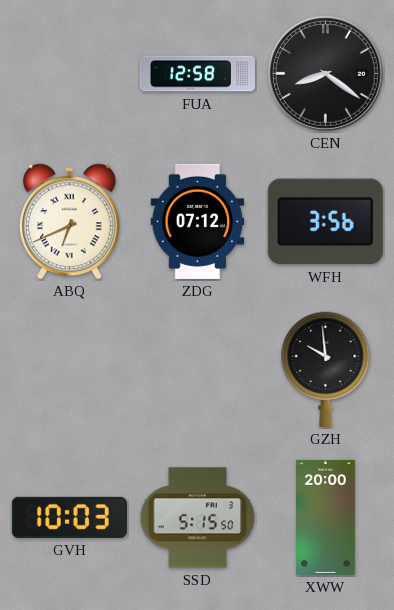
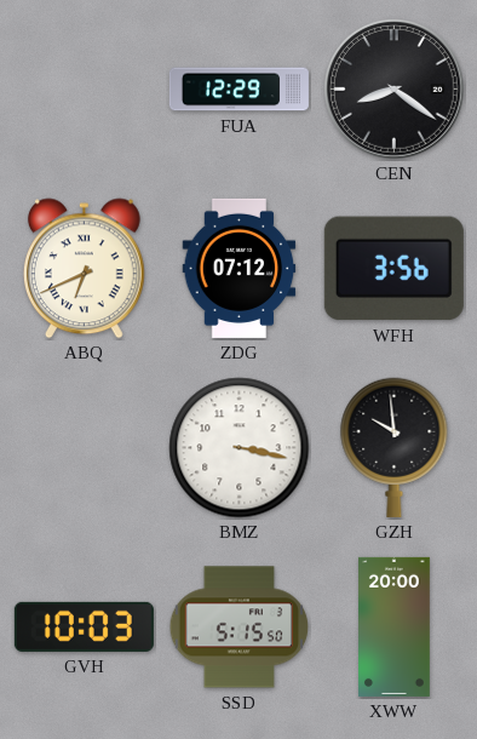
FUA: 12:58 -> 12:29 (238, 90)
BMZ: none -> 3:17 (240, 448)
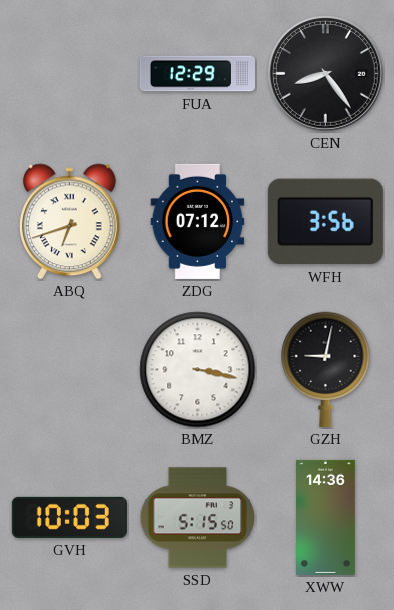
CEN: 8:21 -> 8:24 (325, 73)
ABQ: 6:41 -> 6:42 (69, 222)
GZH: 9:59 -> 9:02 (326, 369)
XWW: 20:00 -> 14:36 (326, 517)
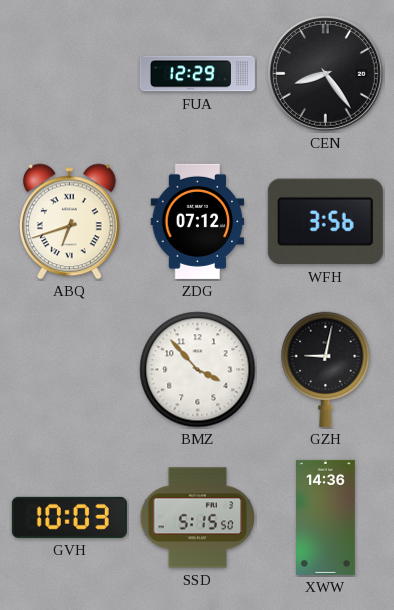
BMZ: 3:17 -> 3:53 (198, 370)
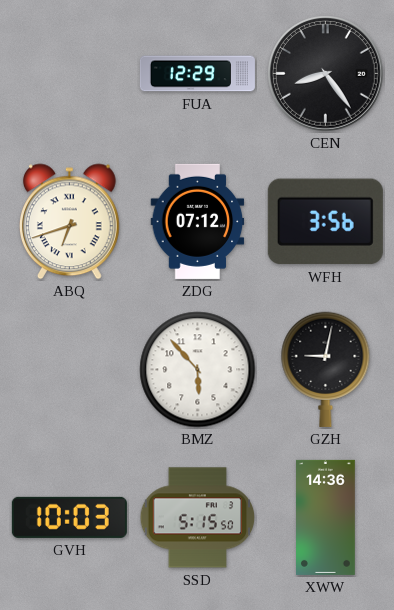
BMZ: 3:53 -> 5:53 (198, 370)
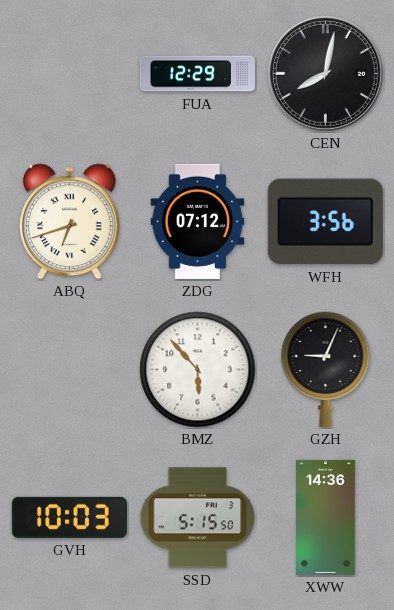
CEN: 8:24 -> 8:02 (325, 73)
GZH: 9:02 -> 9:04 (326, 369)
